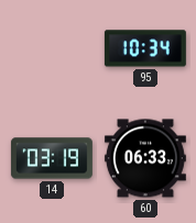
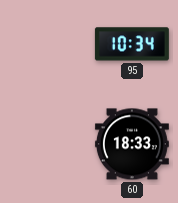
14: 03:19 -> none (52, 158)
60: 06:33 -> 18:33 (132, 144)
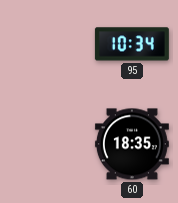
60: 18:33 -> 18:35 (132, 144)
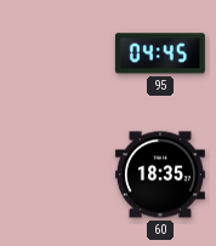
95: 10:34 -> 04:45 (160, 53)
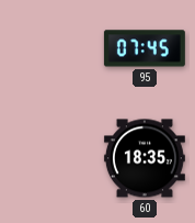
95: 04:45 -> 07:45 (145, 48)
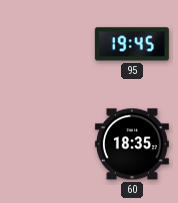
95: 07:45 -> 19:45 (132, 44)
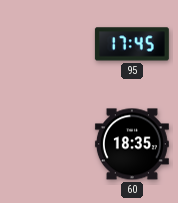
95: 19:45 -> 17:45 (132, 44)
